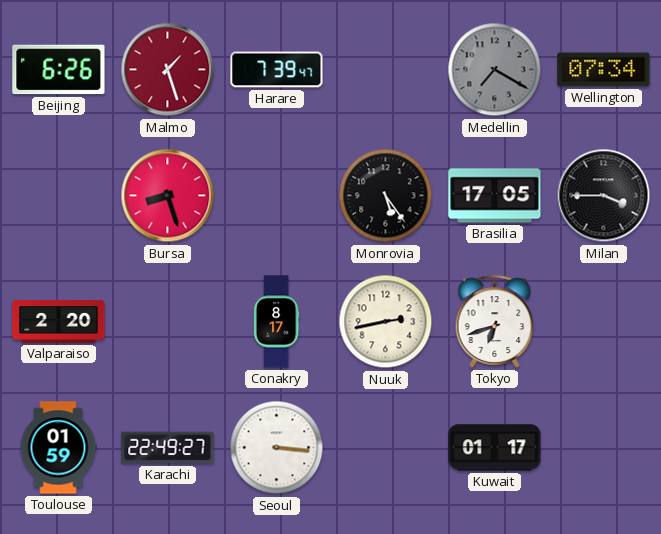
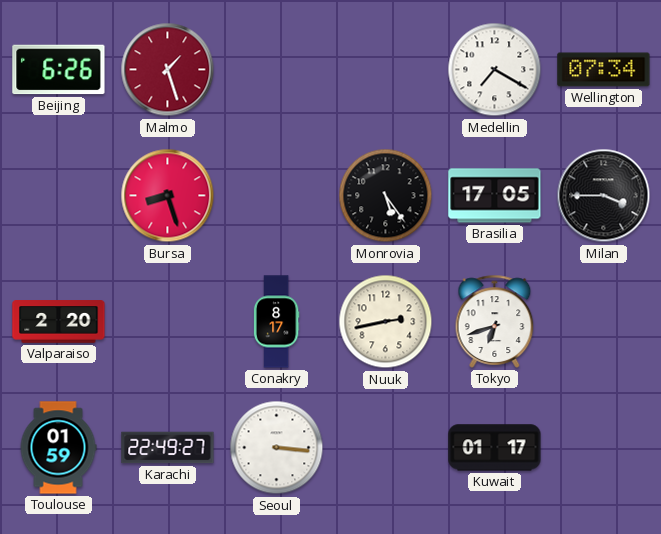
Harare: 7:39 -> none (277, 70)
Medellin dial: grey -> white (495, 70)
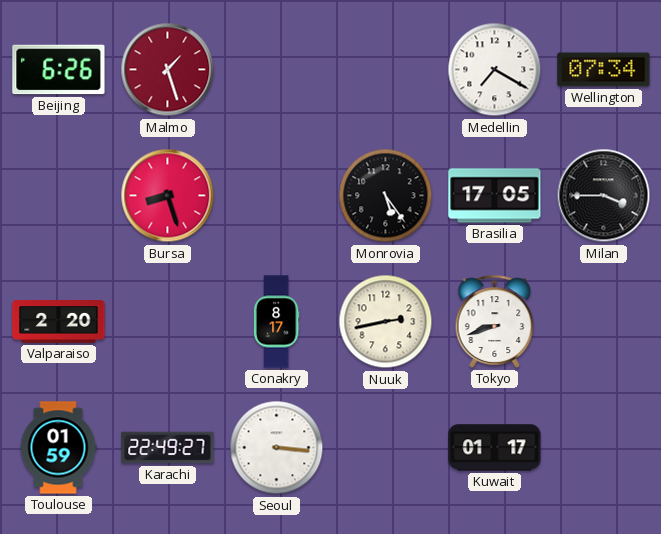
Tokyo: 6:42 -> 8:42 (495, 321)
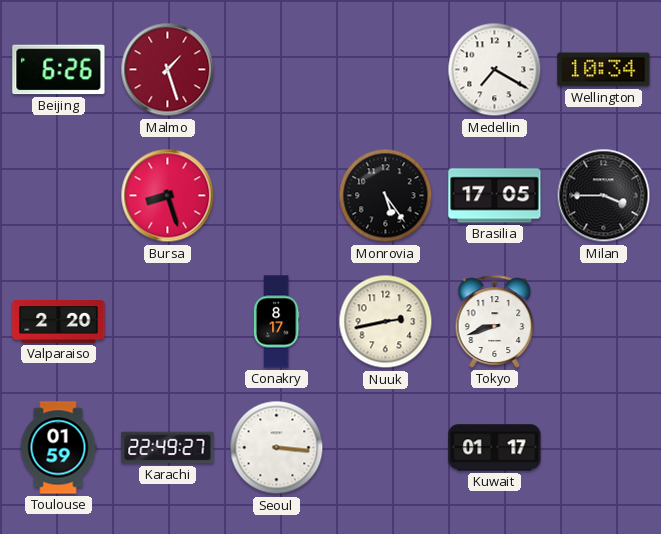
Wellington: 07:34 -> 10:34 (604, 70)
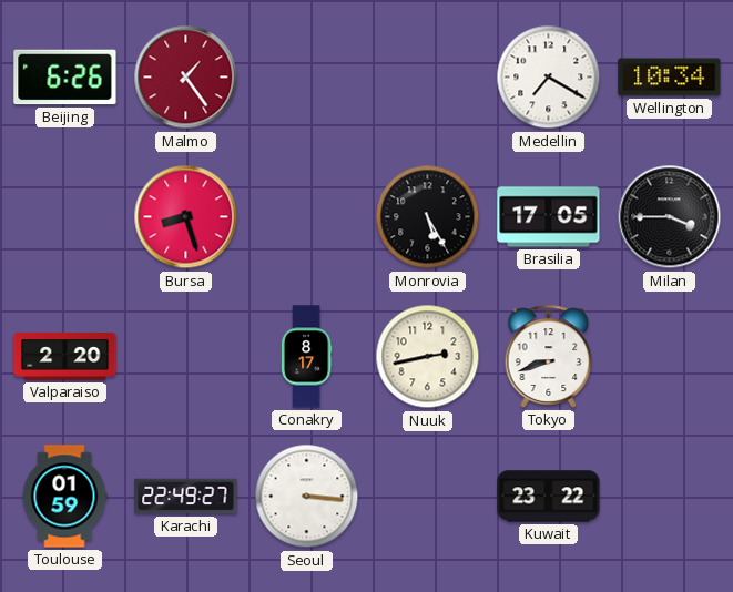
Malmo: 1:27 -> 1:24 (186, 78)
Monrovia: 5:24 -> 5:25 (428, 217)
Kuwait: 01:17 -> 23:22 (549, 497)
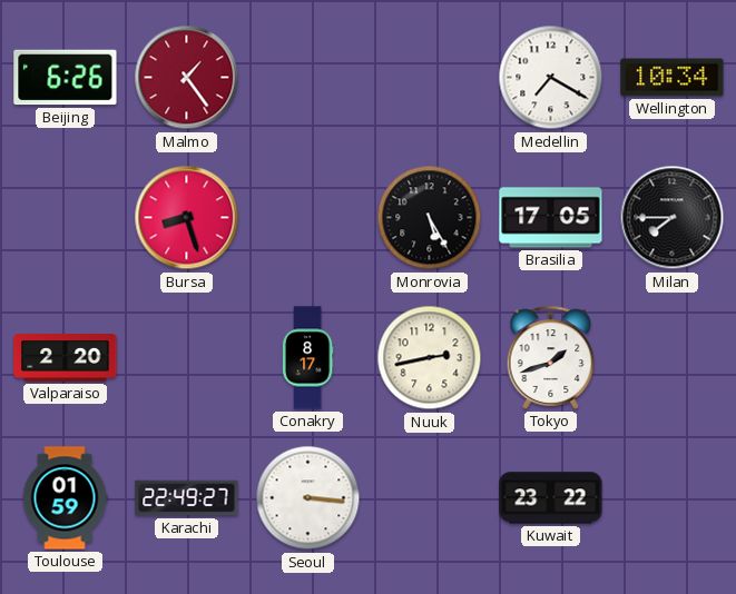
Milan: 3:45 -> 7:45 (673, 218)
Tokyo: 8:42 -> 1:42 (551, 357)
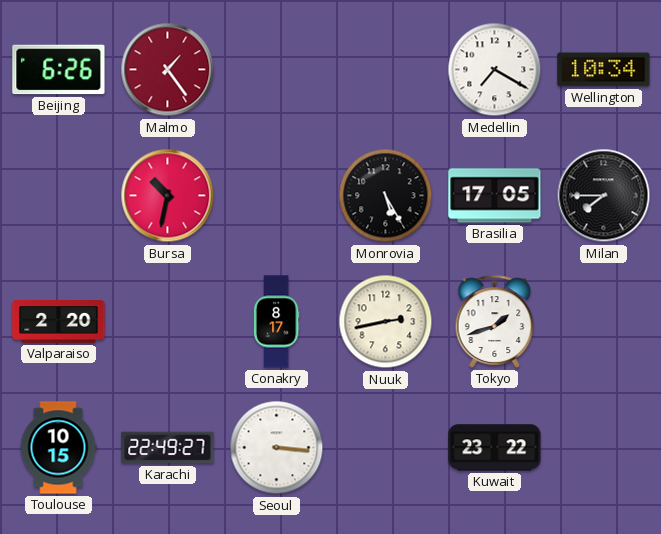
Bursa: 8:27 -> 10:32 (168, 196)
Toulouse: 01:59 -> 10:15 (58, 448)
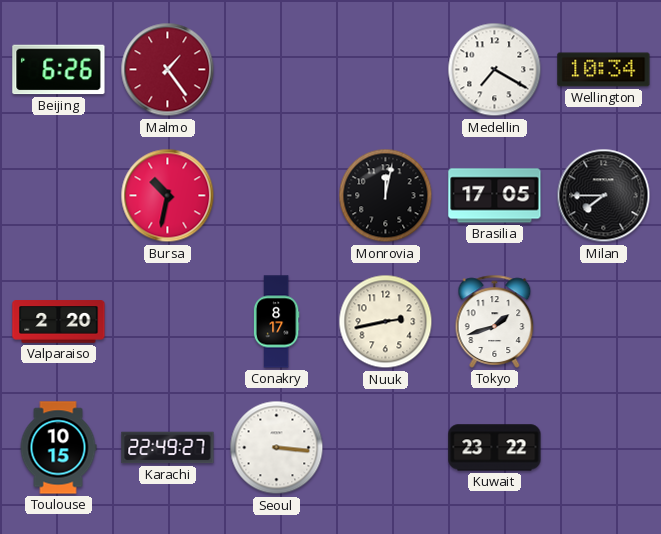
Monrovia: 5:25 -> 12:02 (386, 196)
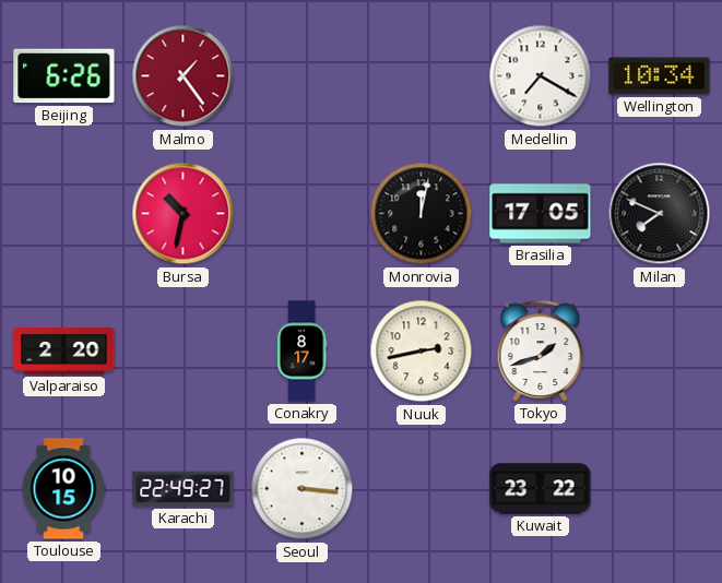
Milan: 7:45 -> 7:49 (660, 214)
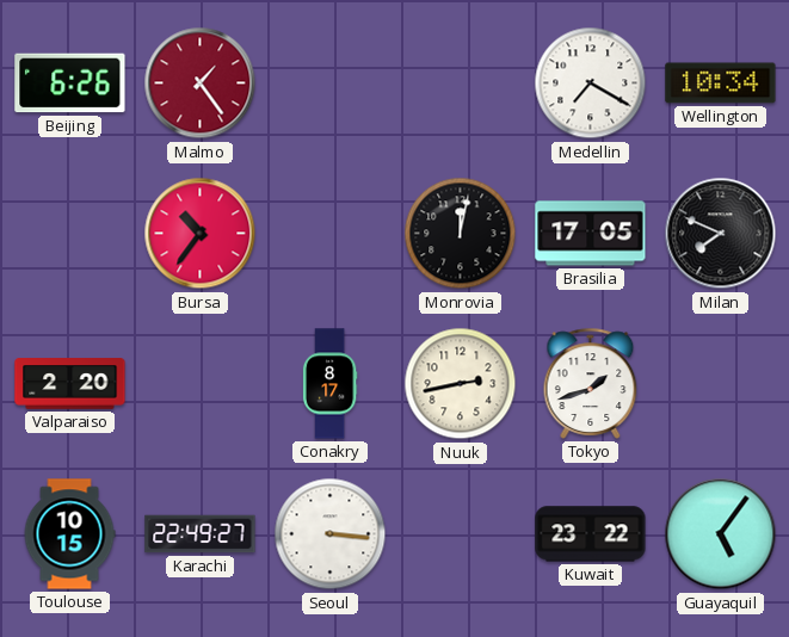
Bursa: 10:32 -> 10:36 (201, 234)
Guayaquil: none -> 5:06 (721, 534)
